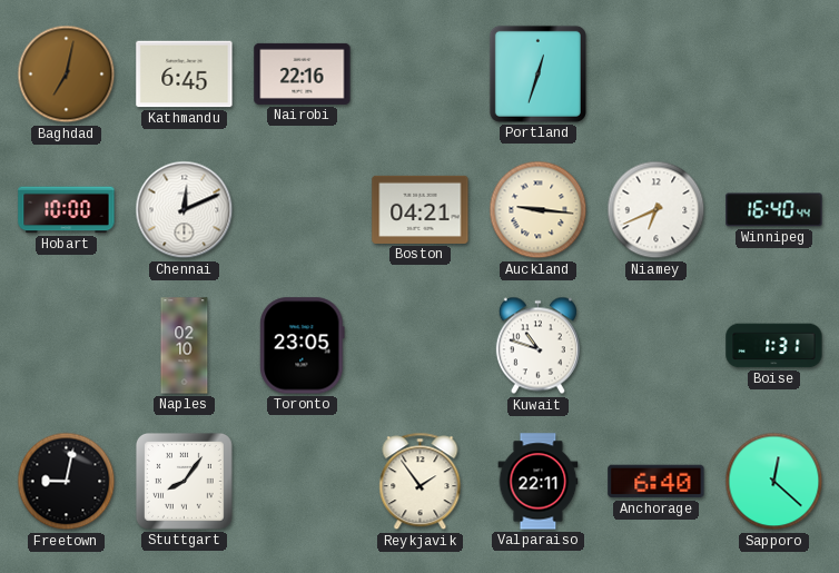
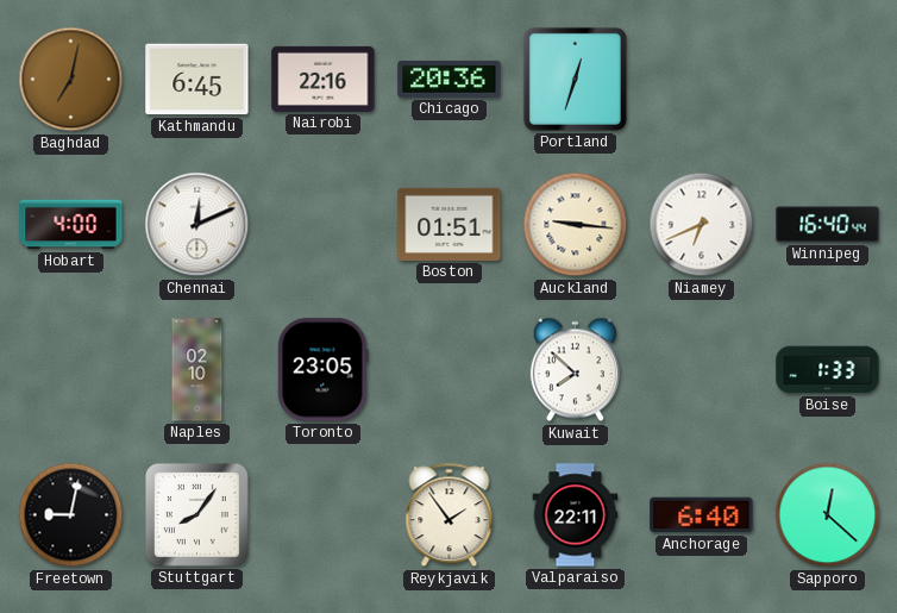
Chicago: none -> 20:36 (450, 79)
Hobart: 10:00 -> 4:00 (71, 225)
Boston: 04:21 -> 01:51 (450, 224)
Kuwait: 10:48 -> 7:52 (575, 370)
Boise: 1:31 -> 1:33 (828, 370)
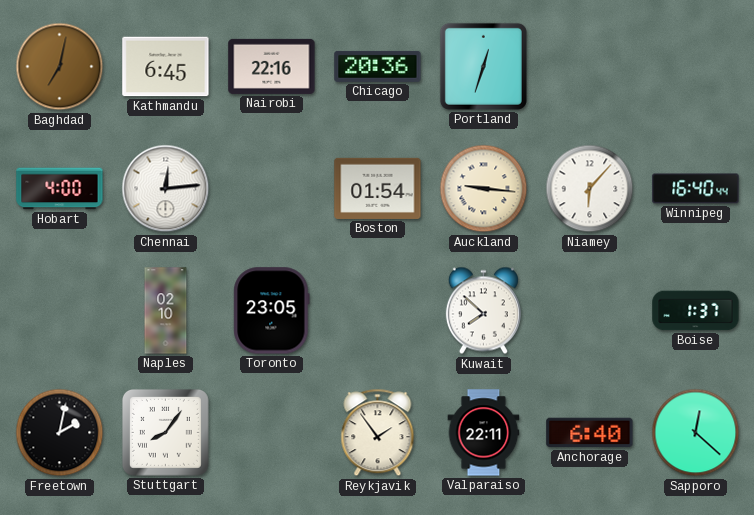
Chennai: 12:11 -> 12:14 (166, 189)
Boston: 01:51 -> 01:54 (378, 188)
Niamey: 6:41 -> 6:07 (590, 189)
Boise: 1:33 -> 1:37 (696, 311)
Freetown: 9:02 -> 2:02 (60, 433)
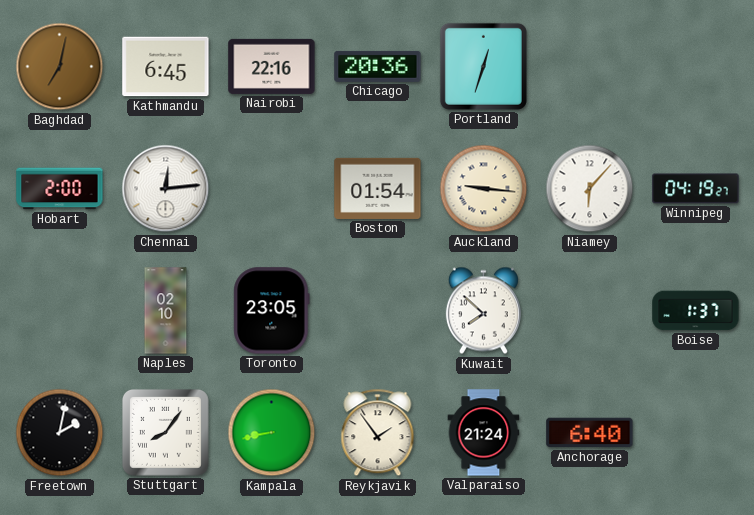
Hobart: 4:00 -> 2:00 (60, 189)
Winnipeg: 16:40 -> 04:19 (696, 189)
Kampala: none -> 8:43 (272, 433)
Valparaiso: 22:11 -> 21:24 (484, 433)
Sapporo: 12:22 -> none (696, 433)
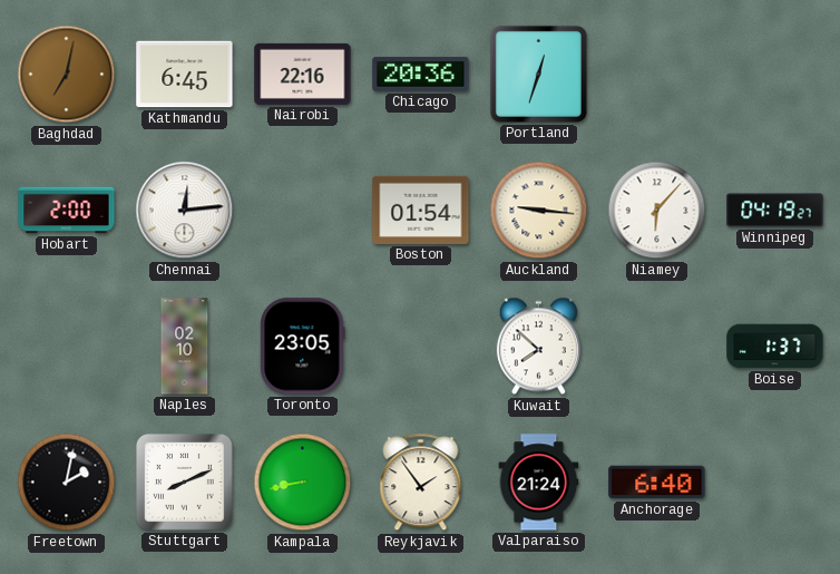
Stuttgart: 8:06 -> 8:11 (184, 481)
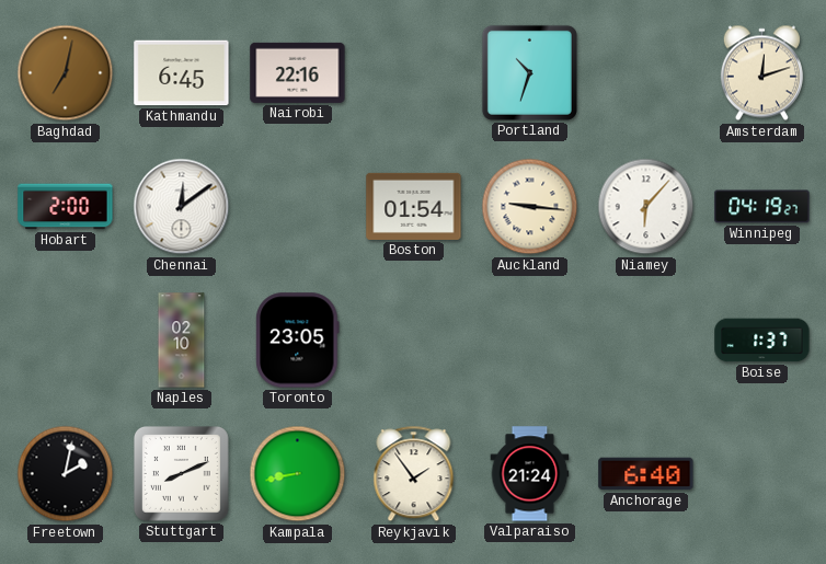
Chicago: 20:36 -> none (421, 74)
Portland: 12:33 -> 10:33 (529, 72)
Amsterdam: none -> 12:12 (761, 73)
Chennai: 12:14 -> 12:09 (182, 207)
Kuwait: 7:52 -> none (538, 347)
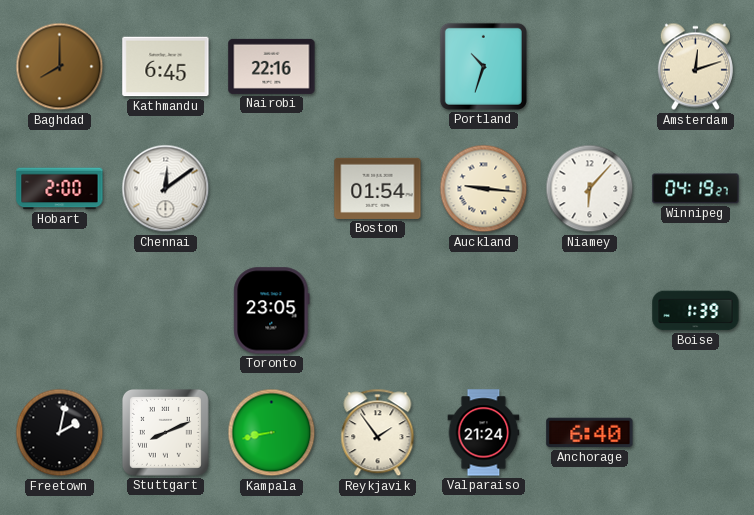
Baghdad: 7:02 -> 8:00 (60, 67)
Naples: 02:10 -> none (182, 341)
Boise: 1:37 -> 1:39 (696, 311)
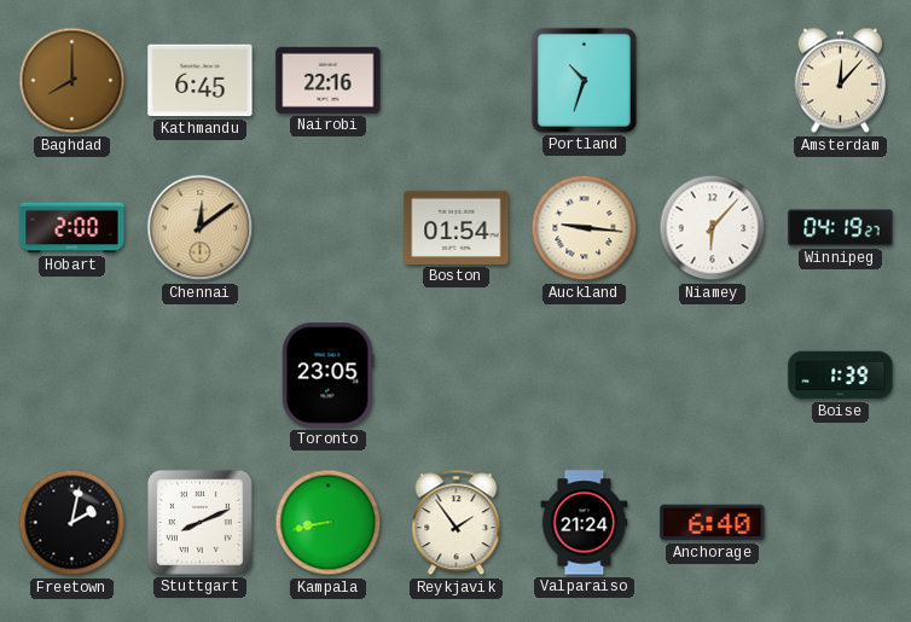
Amsterdam: 12:12 -> 12:07 (840, 81)
Chennai dial: white -> champagne (201, 228)
